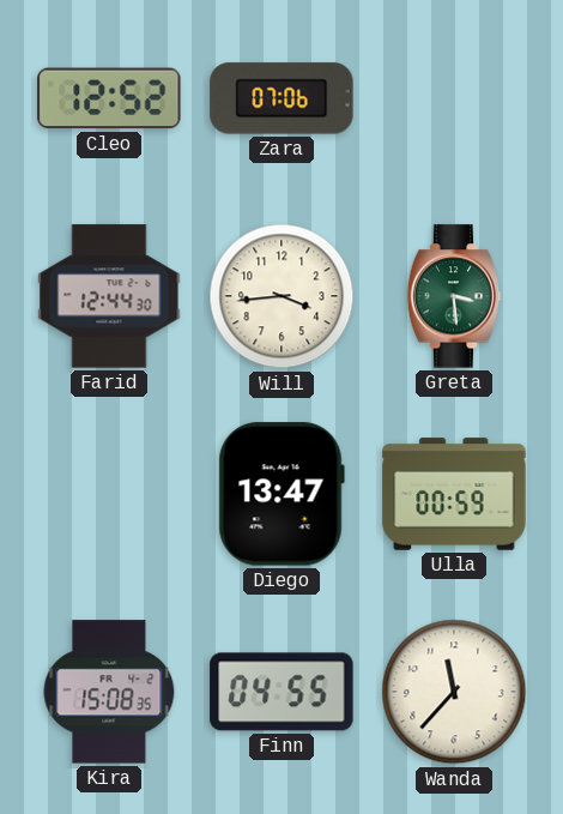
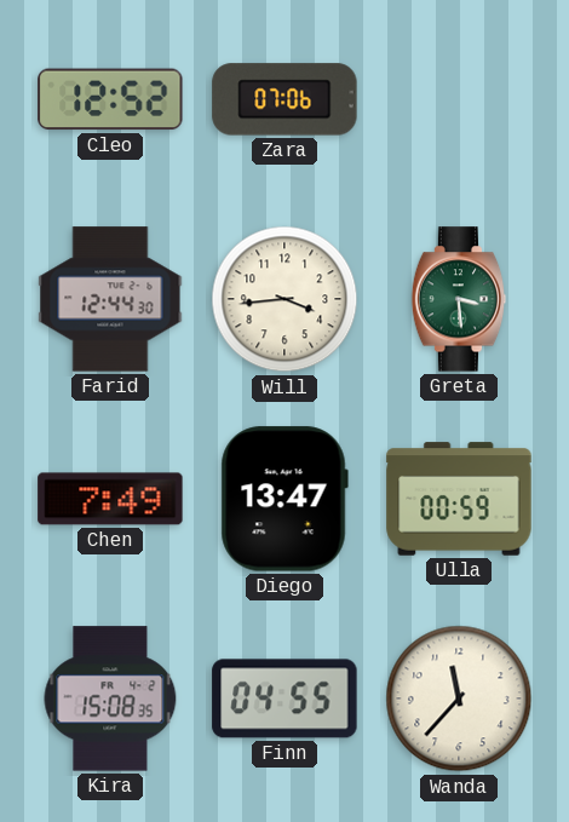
Chen: none -> 7:49 (110, 499)
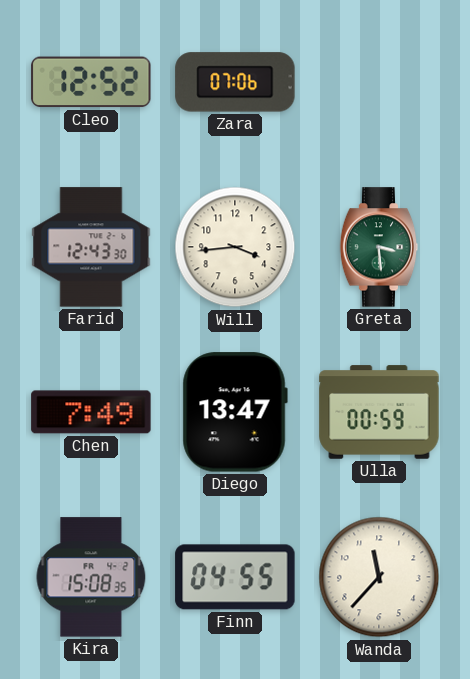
Farid: 12:44 -> 12:43 (91, 247)
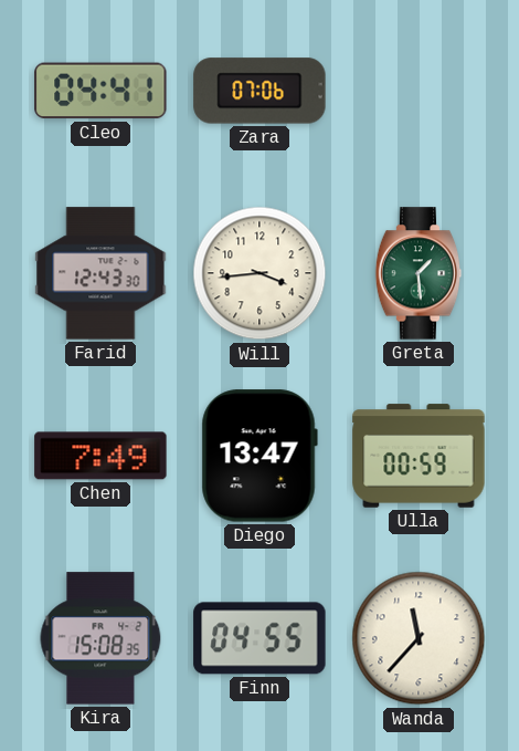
Cleo: 12:52 -> 04:41 (100, 91)
Greta: 3:29 -> 1:29 (419, 273)
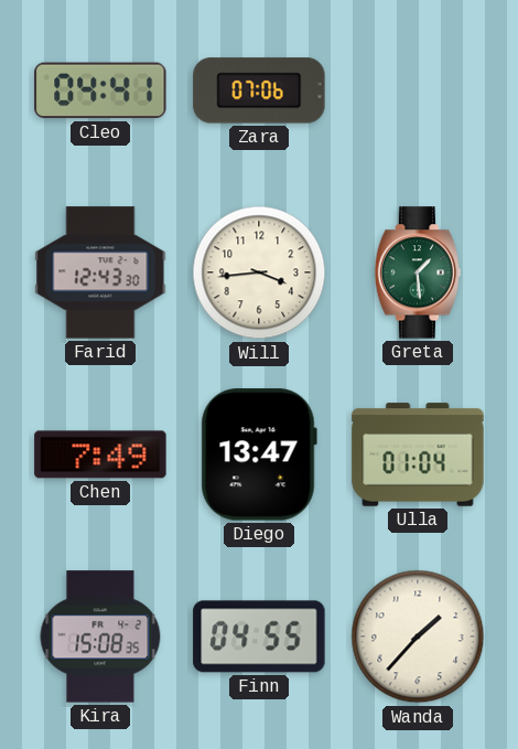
Ulla: 00:59 -> 01:04 (418, 454)
Wanda: 11:37 -> 1:37 (418, 636)
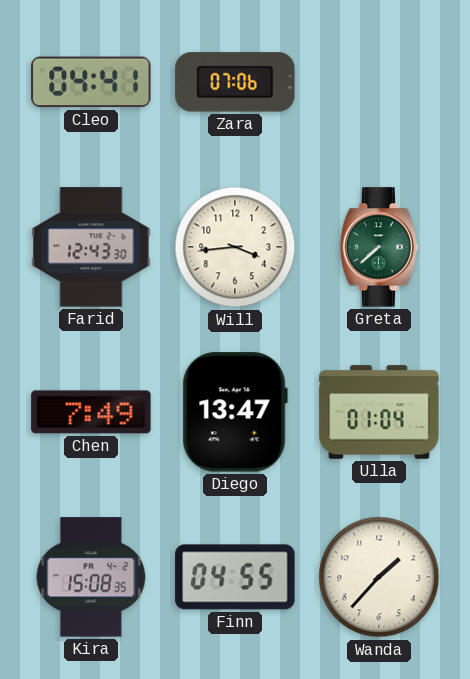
Greta: 1:29 -> 7:38 (379, 247)
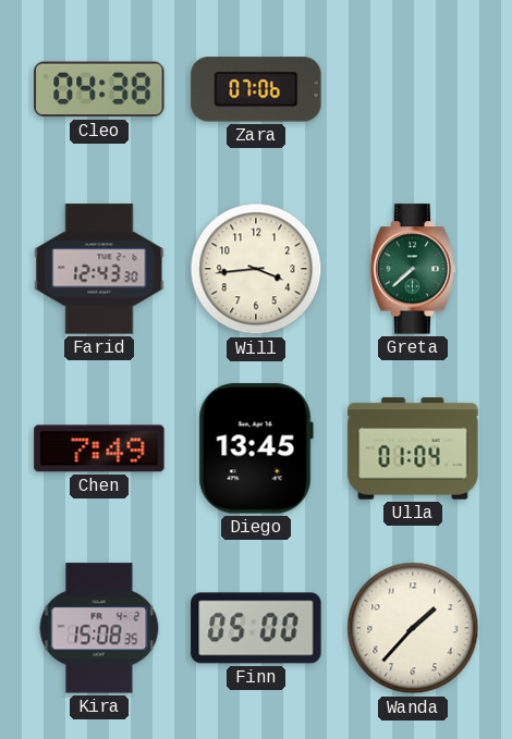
Cleo: 04:41 -> 04:38 (99, 89)
Diego: 13:47 -> 13:45 (256, 448)
Finn: 04:55 -> 05:00 (256, 628)
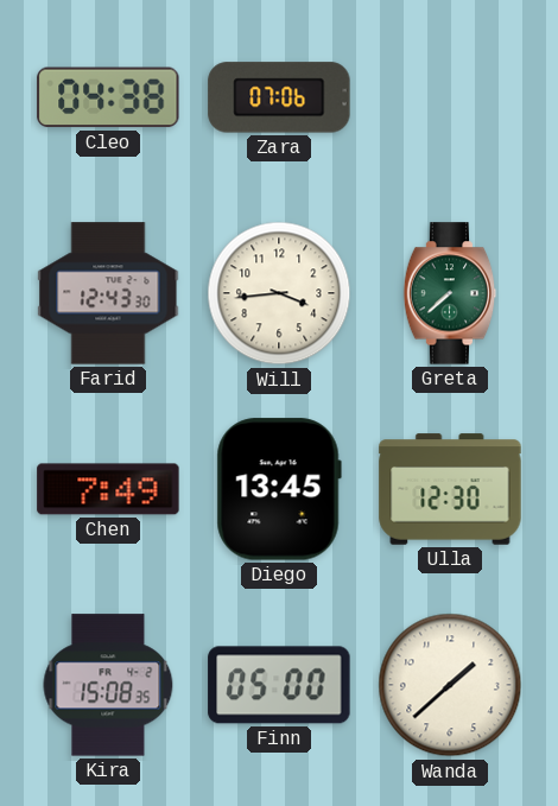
Ulla: 01:04 -> 12:30 (450, 489)
Wanda: 1:37 -> 1:38 (450, 685)
